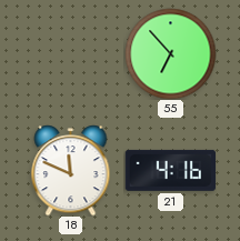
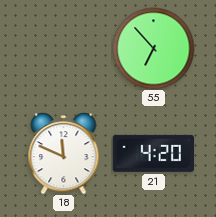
21: 4:16 -> 4:20 (153, 153)
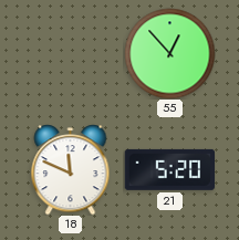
55: 6:53 -> 12:53 (169, 53)
21: 4:20 -> 5:20 (169, 169)
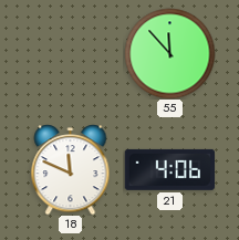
55: 12:53 -> 11:53 (169, 53)
21: 5:20 -> 4:06 (169, 169)
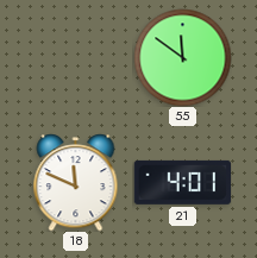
55: 11:53 -> 11:51 (182, 57)
21: 4:06 -> 4:01 (182, 182)
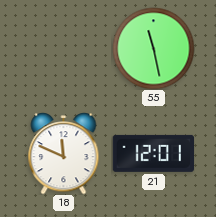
55: 11:51 -> 11:28 (153, 48)
21: 4:01 -> 12:01 (153, 153)
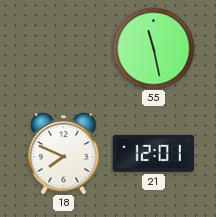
18: 11:49 -> 7:49 (64, 153)
